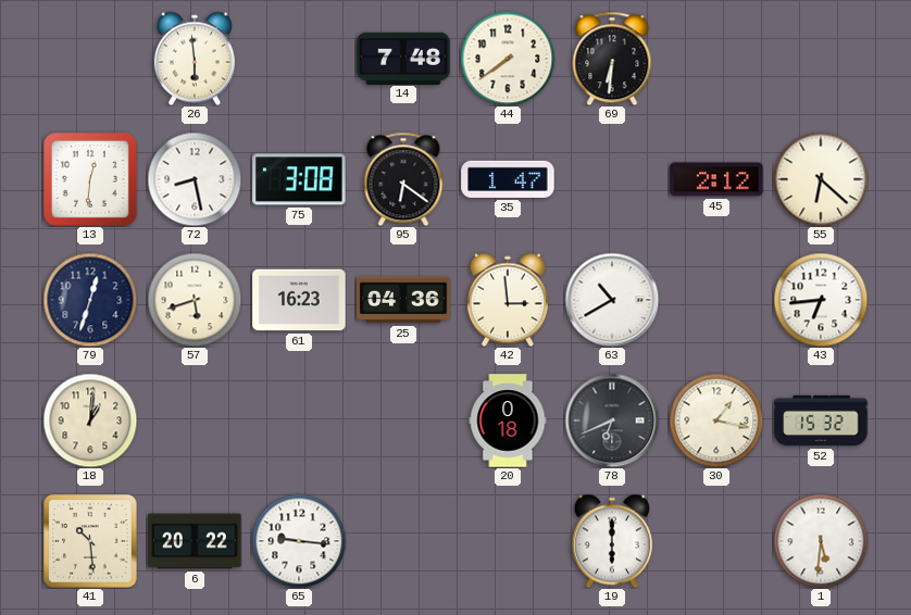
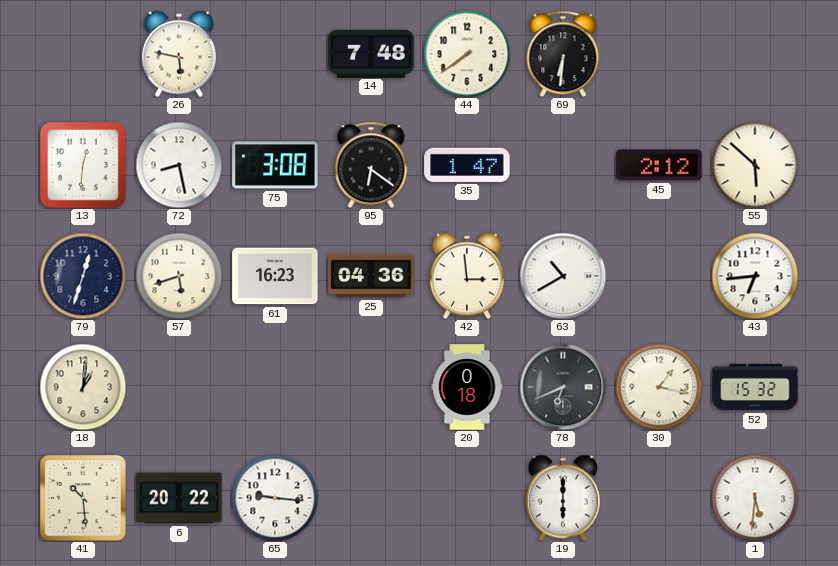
26: 5:59 -> 5:47 (179, 54)
55: 6:22 -> 5:52 (755, 165)
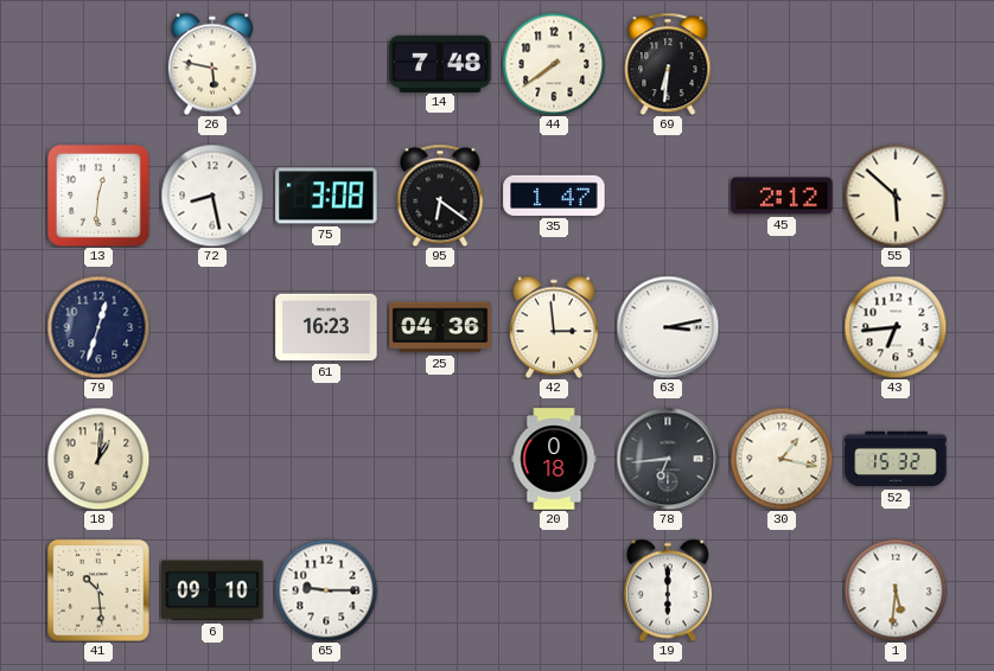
57: 5:42 -> none (179, 276)
63: 10:40 -> 3:13 (668, 327)
78: 6:41 -> 6:44 (668, 459)
6: 20:22 -> 09:10 (212, 590)
65: 9:16 -> 9:15 (326, 590)
